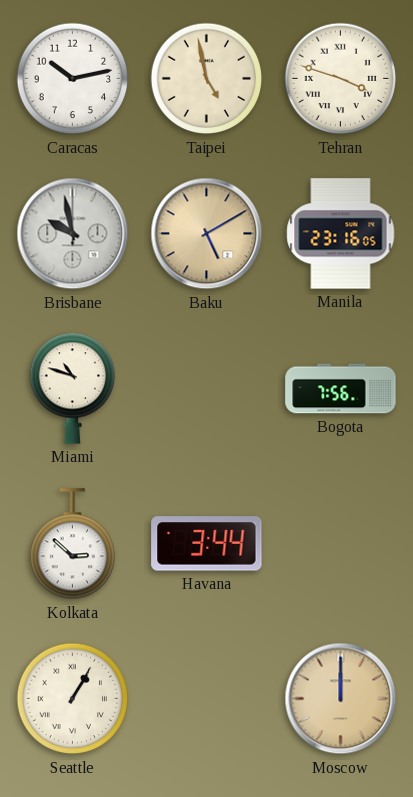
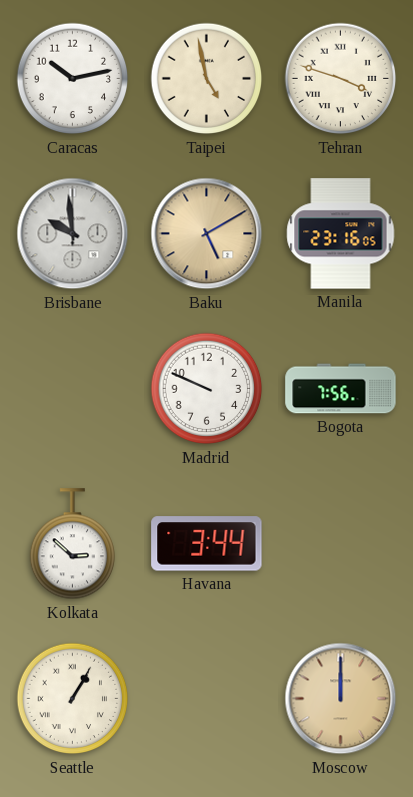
Brisbane: 9:58 -> 9:59 (73, 234)
Miami: 10:48 -> none (72, 388)
Madrid: none -> 9:49 (207, 389)
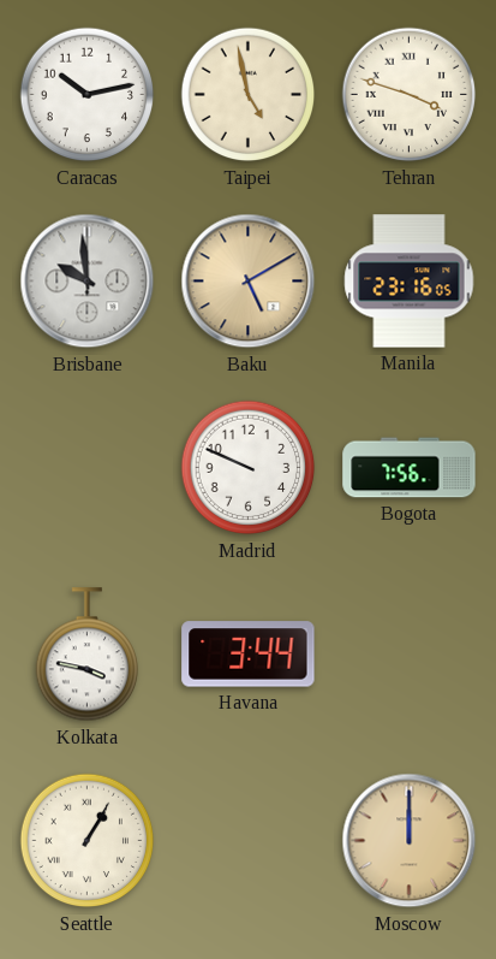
Kolkata: 2:52 -> 3:47 (86, 655)
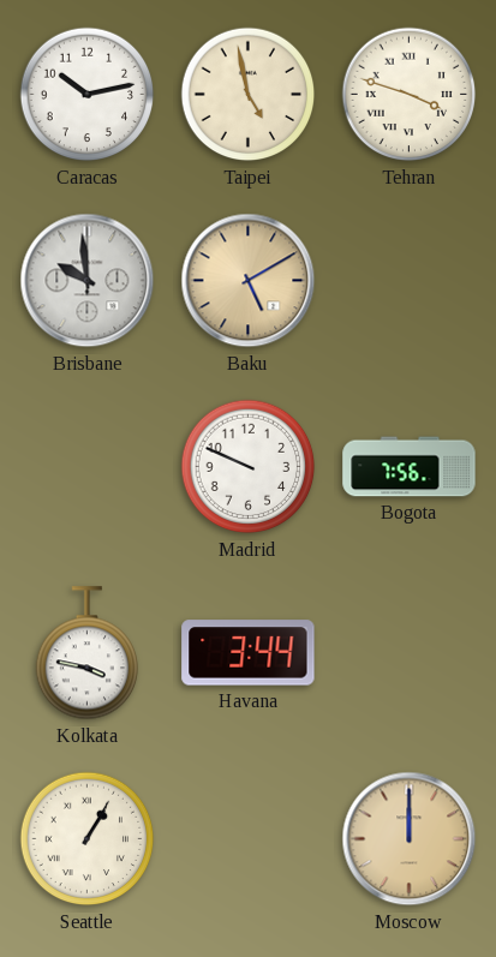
Manila: 23:16 -> none (410, 282)
